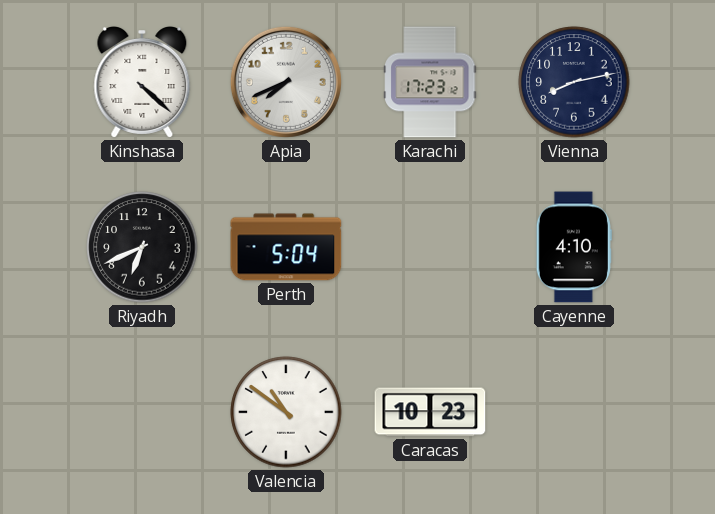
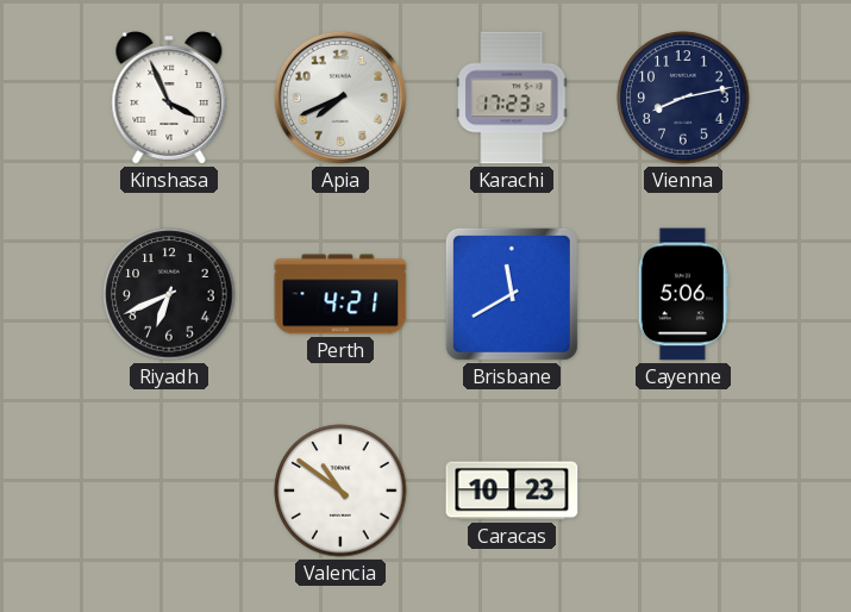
Kinshasa: 4:22 -> 3:56 (169, 99)
Perth: 5:04 -> 4:21 (340, 294)
Brisbane: none -> 11:40 (512, 294)
Cayenne: 4:10 -> 5:06 (683, 294)
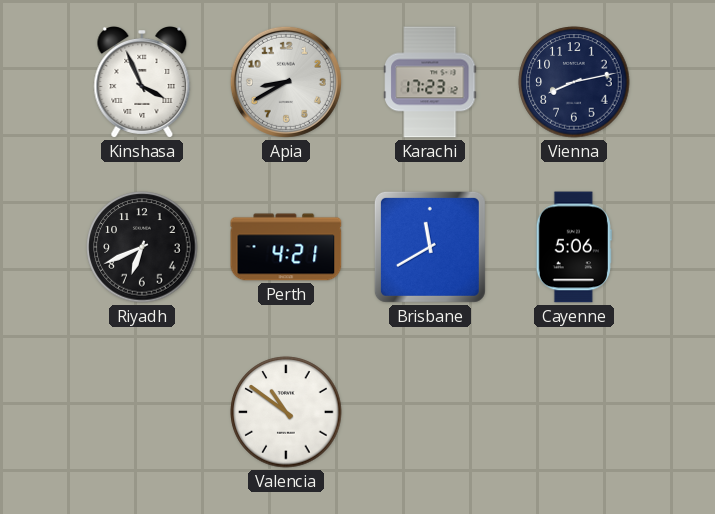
Apia: 7:41 -> 8:40 (286, 82)
Caracas: 10:23 -> none (512, 491)
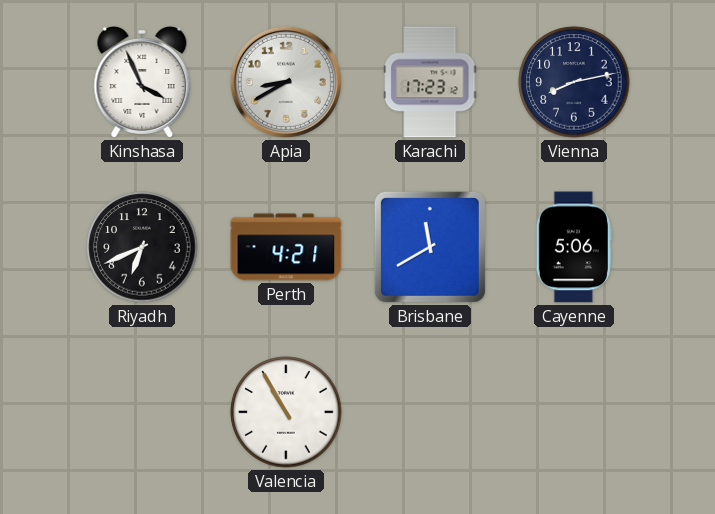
Valencia: 10:51 -> 10:55 (286, 412)
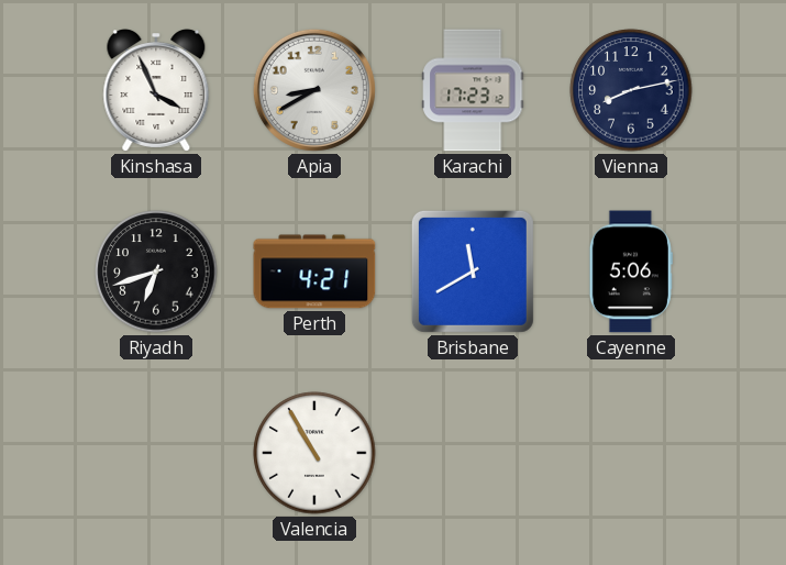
Riyadh: 6:41 -> 6:42 (156, 272)
